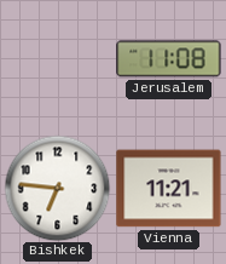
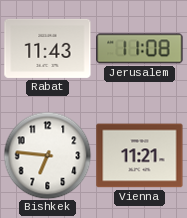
Rabat: none -> 11:43 (48, 48)
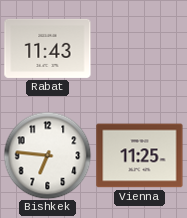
Jerusalem: 11:08 -> none (140, 49)
Vienna: 11:21 -> 11:25 (140, 156)
